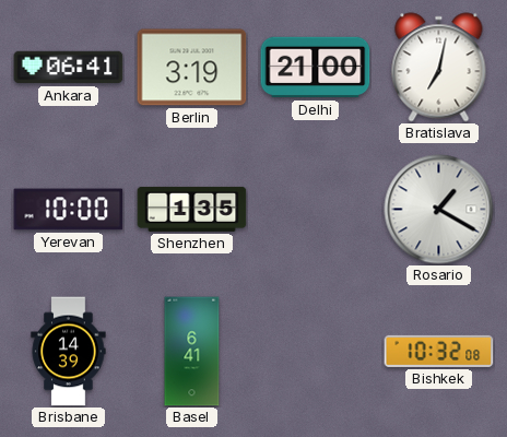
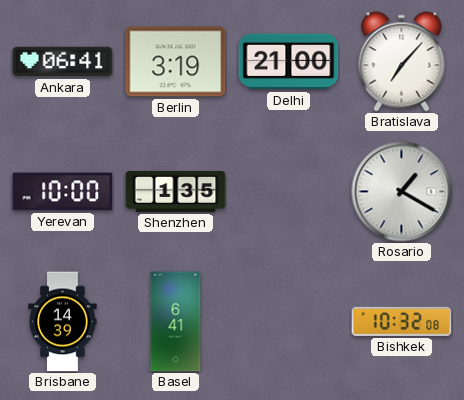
Bratislava: 7:02 -> 7:07 (402, 62)
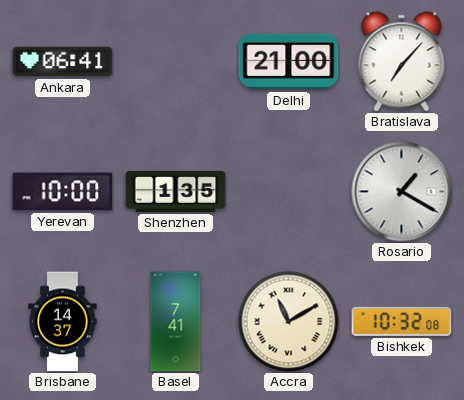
Berlin: 3:19 -> none (176, 62)
Brisbane: 14:39 -> 14:37 (63, 322)
Basel: 6:41 -> 7:41 (176, 322)
Accra: none -> 11:10 (289, 322)
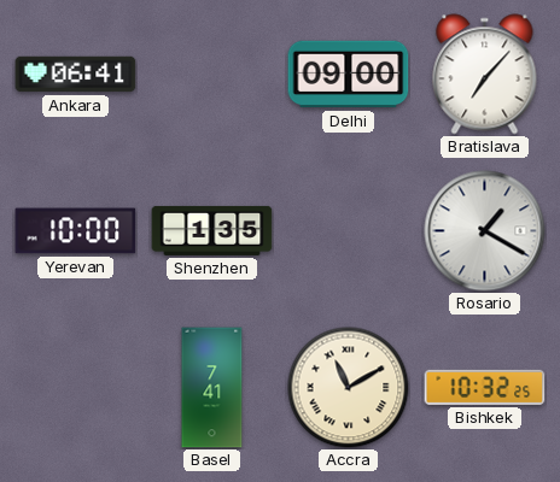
Delhi: 21:00 -> 09:00 (349, 75)
Brisbane: 14:37 -> none (63, 322)
Bishkek: 10:32:08 -> 10:32:25 (485, 387)
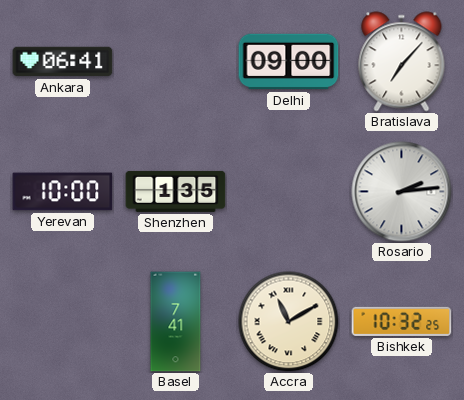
Rosario: 1:20 -> 2:14 (402, 192)
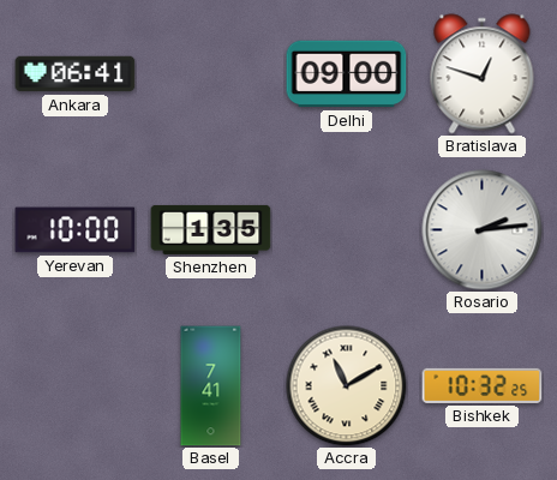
Bratislava: 7:07 -> 12:48 (483, 74)
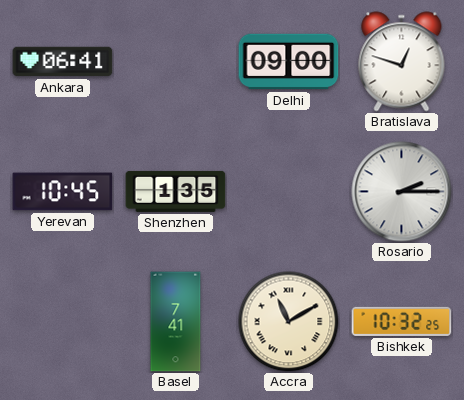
Yerevan: 10:00 -> 10:45 (63, 192)
Rosario: 2:14 -> 2:15 (402, 192)
